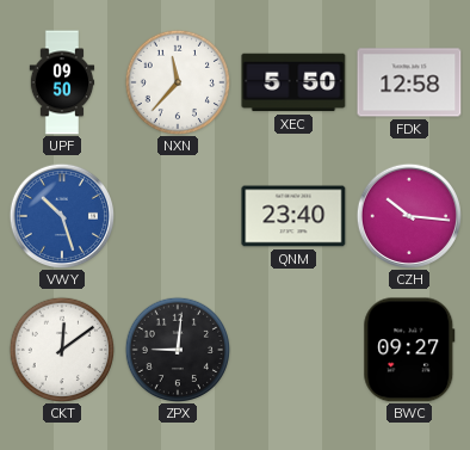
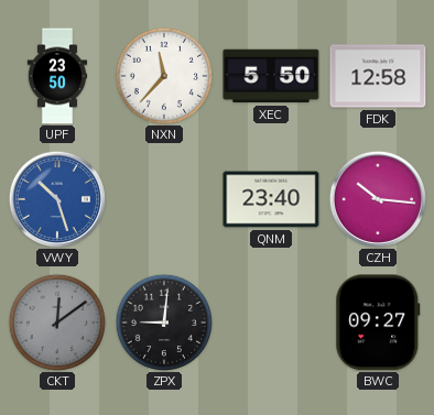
UPF: 09:50 -> 23:50 (57, 76)
CKT dial: white -> grey (57, 323)
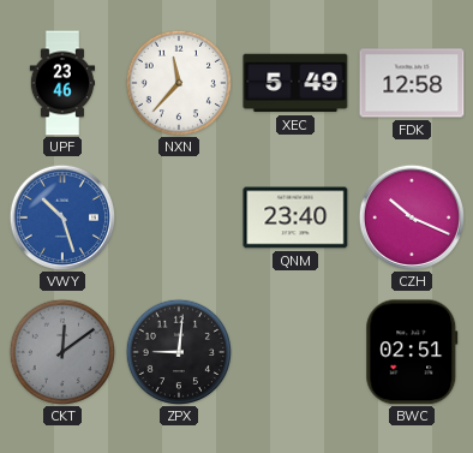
UPF: 23:50 -> 23:46 (62, 83)
XEC: 5:50 -> 5:49 (295, 83)
CZH: 10:16 -> 10:19 (411, 216)
BWC: 09:27 -> 02:51 (412, 352)
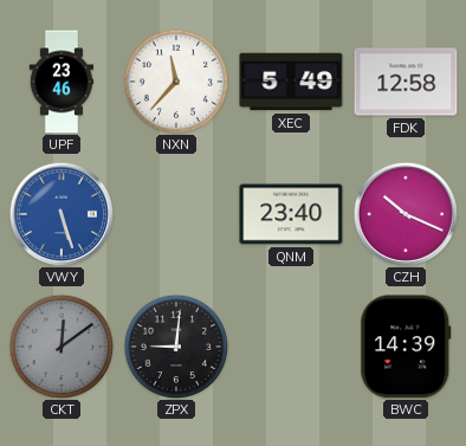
VWY: 10:27 -> 5:27 (60, 213)
BWC: 02:51 -> 14:39 (406, 347)
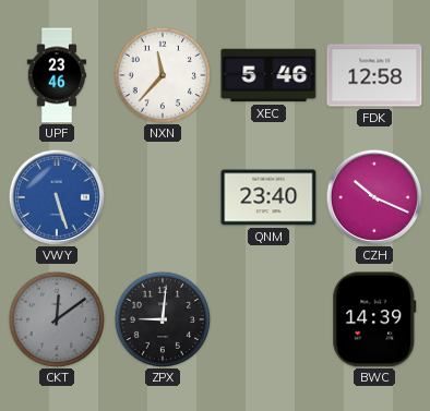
XEC: 5:49 -> 5:46 (268, 75)
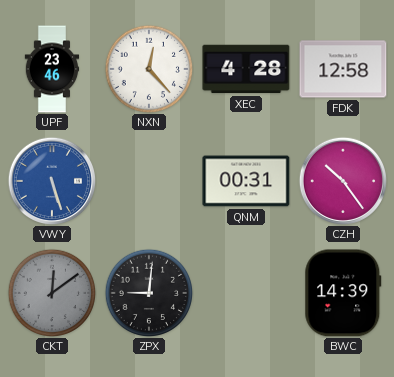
NXN: 11:37 -> 12:23 (149, 69)
XEC: 5:46 -> 4:28 (246, 69)
QNM: 23:40 -> 00:31 (246, 181)
CZH: 10:19 -> 10:24 (342, 180)
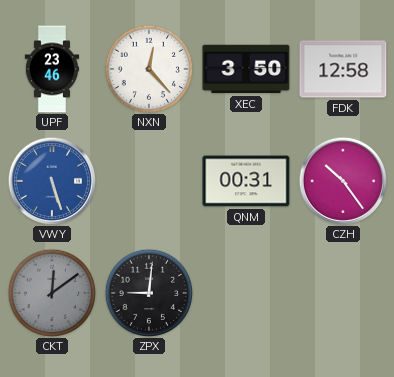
XEC: 4:28 -> 3:50 (246, 69)
BWC: 14:39 -> none (343, 293)
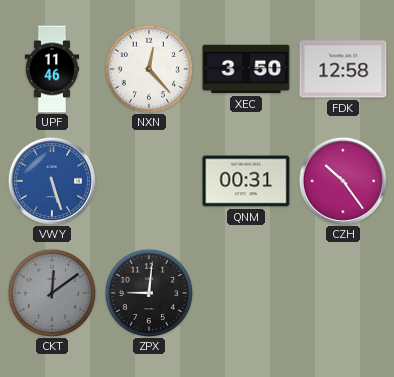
UPF: 23:46 -> 11:46 (52, 69)
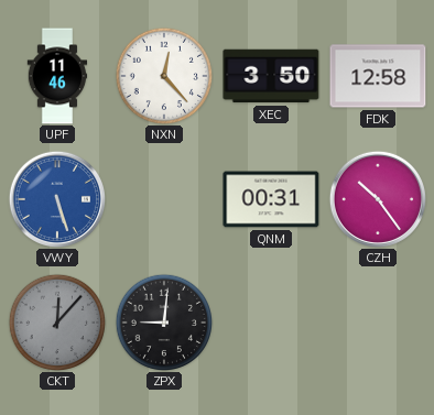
CKT: 12:09 -> 12:07 (57, 323)
